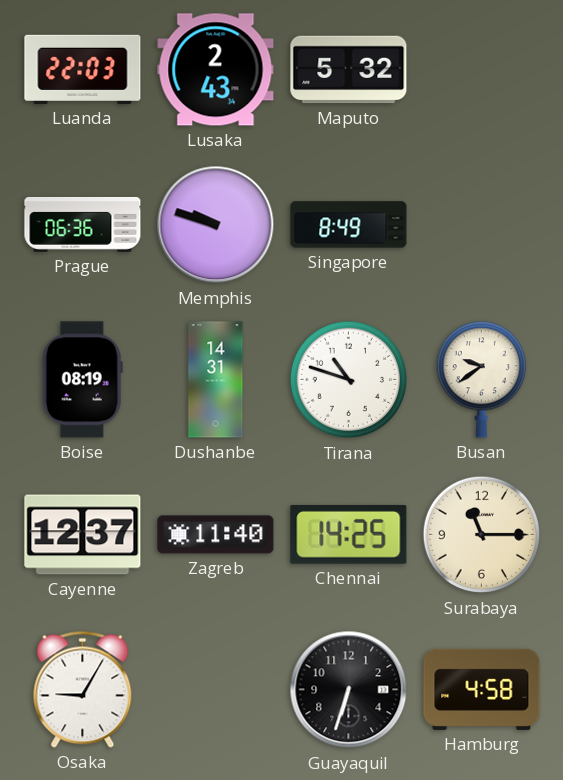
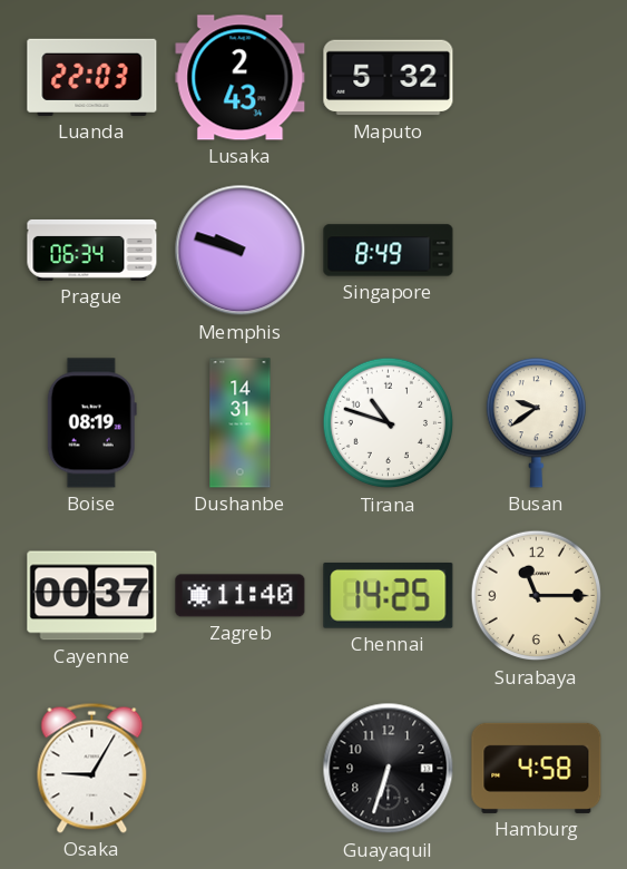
Prague: 06:36 -> 06:34 (92, 250)
Cayenne: 12:37 -> 00:37 (92, 596)
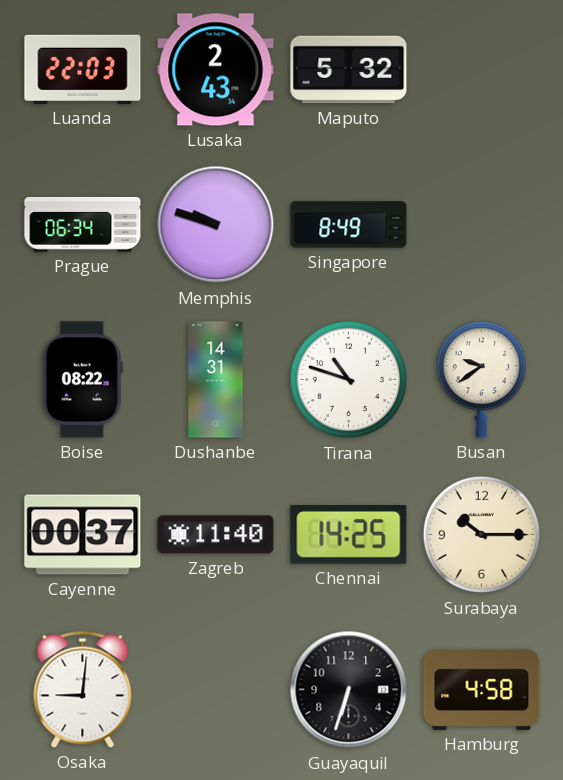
Boise: 08:19 -> 08:22 (82, 380)
Surabaya: 11:15 -> 10:15 (482, 535)
Osaka: 9:05 -> 9:01 (83, 689)
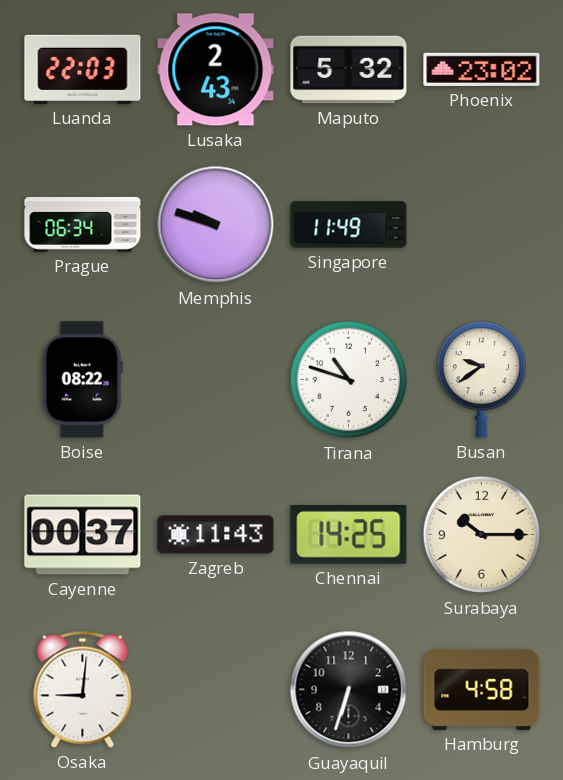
Phoenix: none -> 23:02 (482, 69)
Singapore: 8:49 -> 11:49 (349, 225)
Dushanbe: 14:31 -> none (216, 380)
Zagreb: 11:40 -> 11:43 (216, 535)
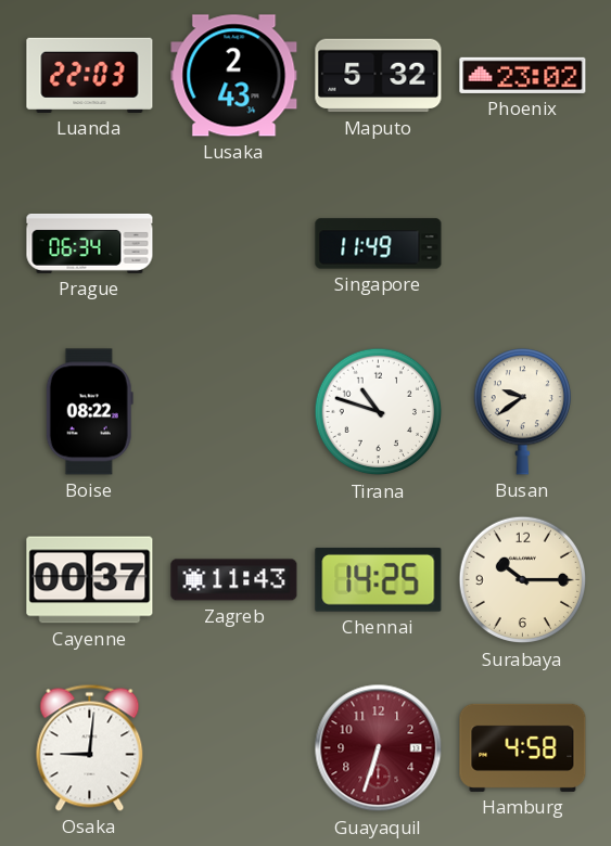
Memphis: 9:48 -> none (216, 225)
Guayaquil dial: black -> burgundy (379, 748)
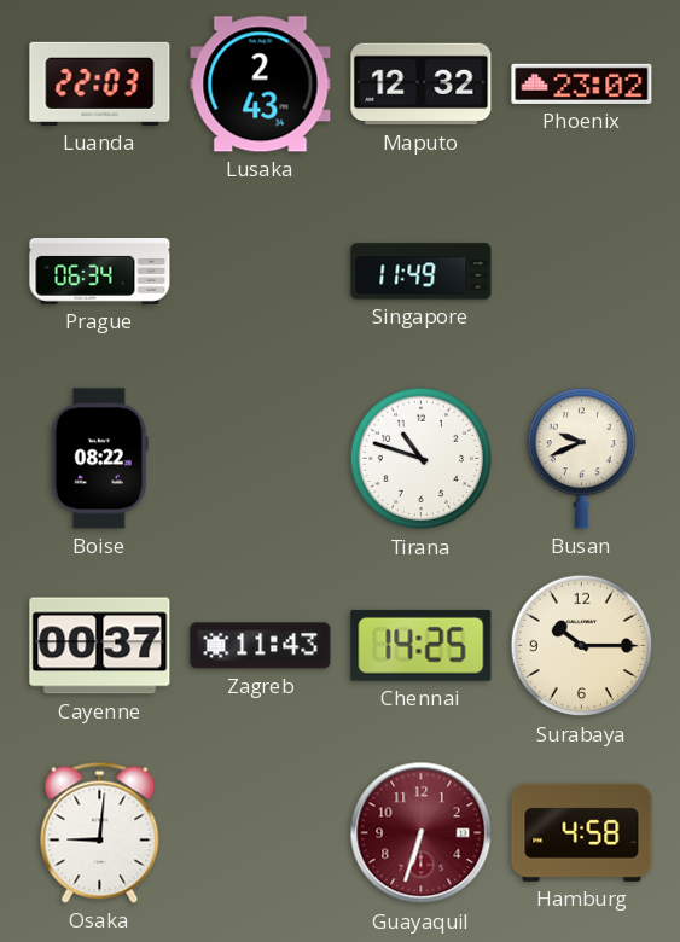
Maputo: 5:32 -> 12:32 (422, 85)
Busan: 9:39 -> 9:41 (581, 459)
